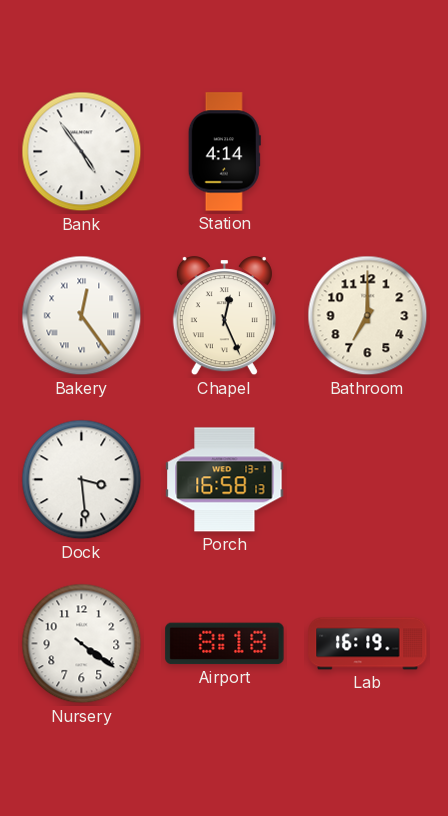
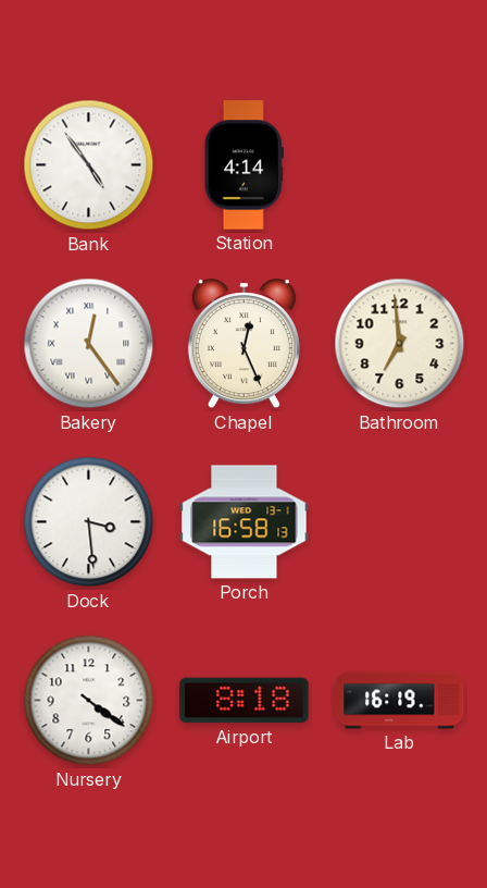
Bathroom: 7:00 -> 6:59 (400, 344)
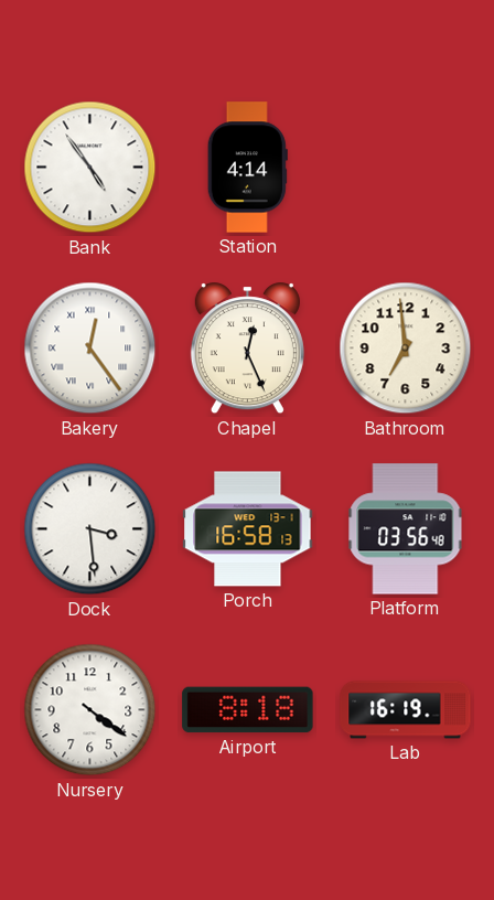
Platform: none -> 03:56 (406, 529)
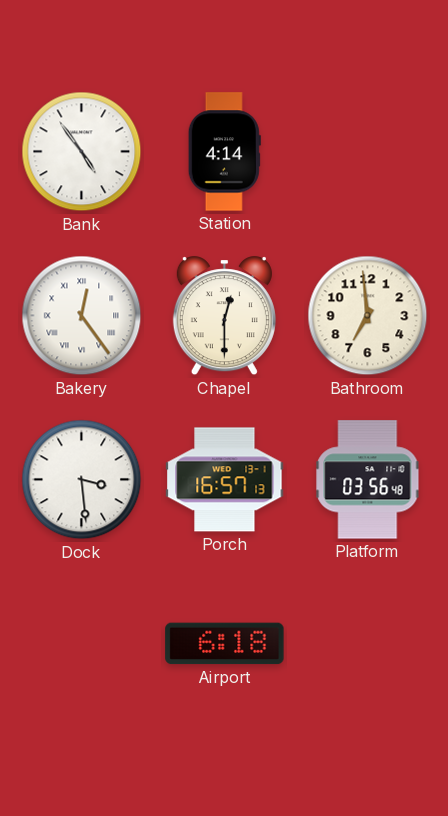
Chapel: 12:26 -> 12:30 (224, 316)
Porch: 16:58 -> 16:57 (225, 480)
Nursery: 4:21 -> none (90, 710)
Airport: 8:18 -> 6:18 (225, 644)
Lab: 16:19 -> none (406, 710)
